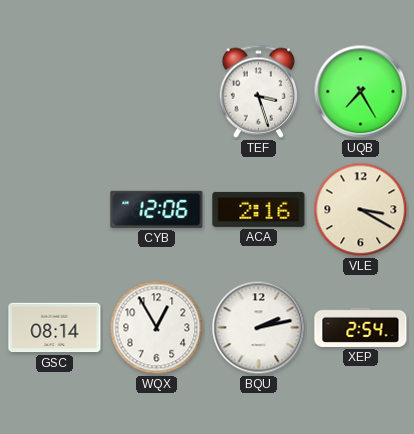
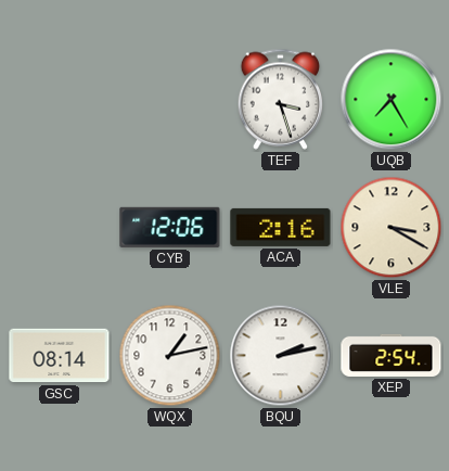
WQX: 12:55 -> 1:13 (170, 356)
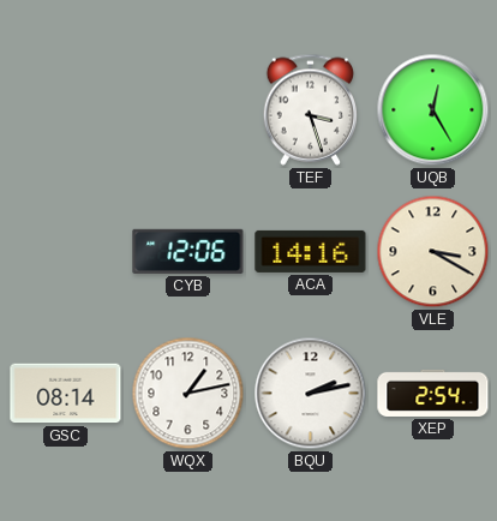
UQB: 7:25 -> 12:25 (433, 110)
ACA: 2:16 -> 14:16 (311, 251)
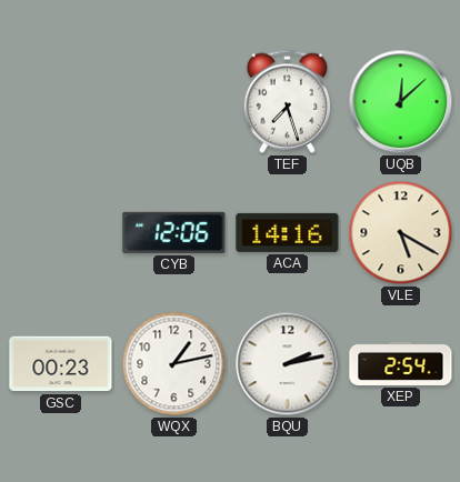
TEF: 3:27 -> 7:27 (287, 101)
UQB: 12:25 -> 12:08 (401, 102)
VLE: 3:20 -> 5:20 (401, 233)
GSC: 08:14 -> 00:23 (61, 364)
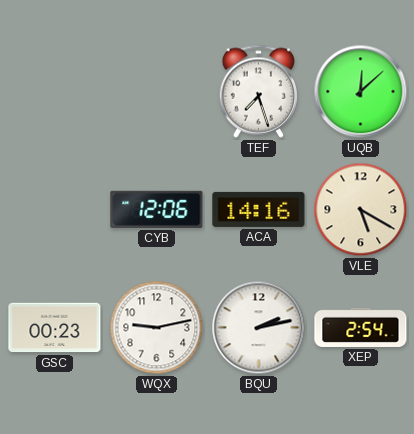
WQX: 1:13 -> 9:13 (157, 328)
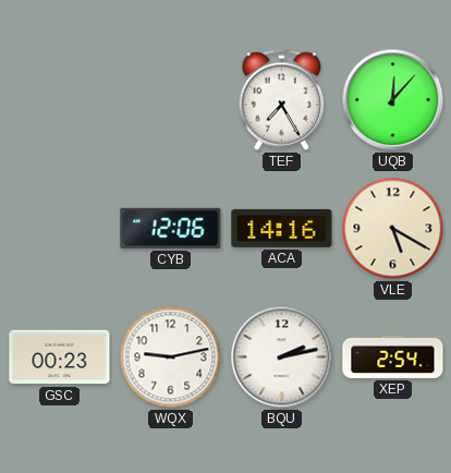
TEF: 7:27 -> 7:25 (281, 99)
UQB: 12:08 -> 12:07 (393, 100)
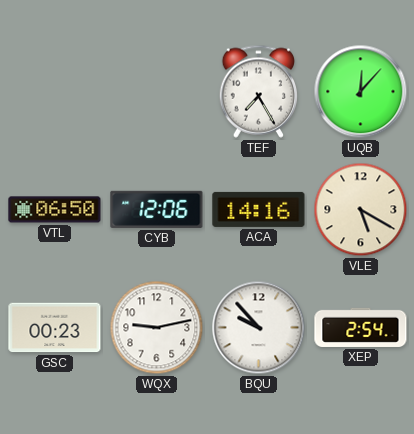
VTL: none -> 06:50 (55, 210)
BQU: 2:13 -> 9:53 (259, 328)
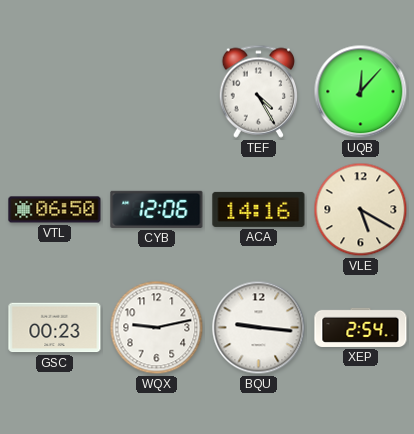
TEF: 7:25 -> 4:25 (258, 91)
BQU: 9:53 -> 9:16 (259, 328)
